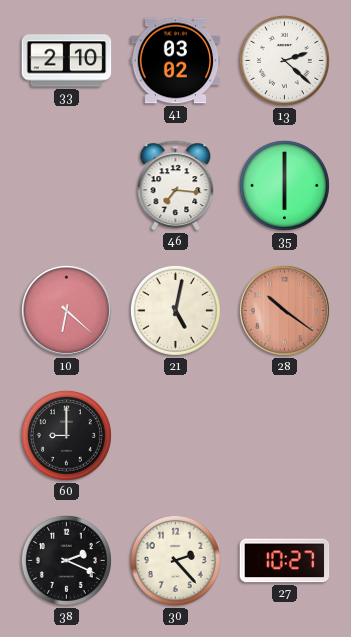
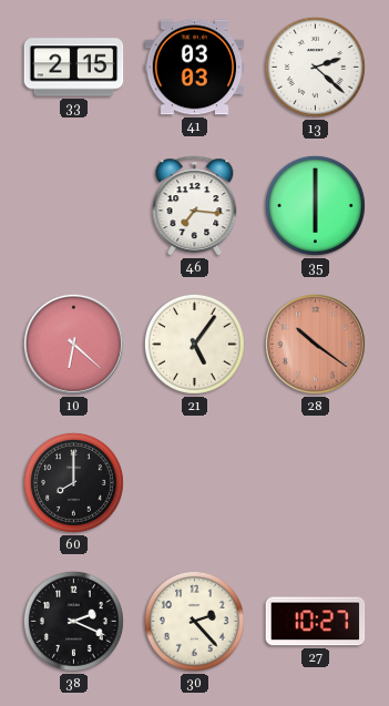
33: 2:10 -> 2:15 (74, 68)
41: 03:02 -> 03:03 (195, 68)
21: 5:02 -> 5:06 (194, 344)
60: 9:00 -> 8:00 (73, 482)
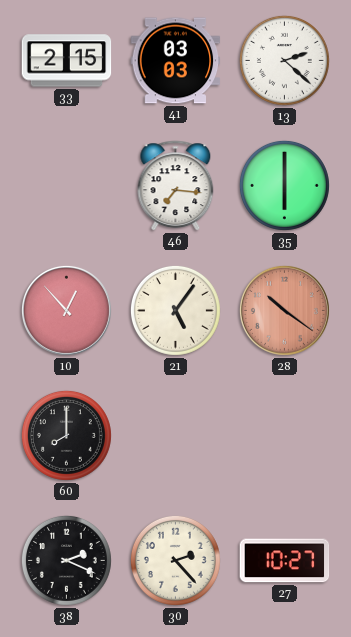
10: 6:22 -> 12:53 (66, 310)
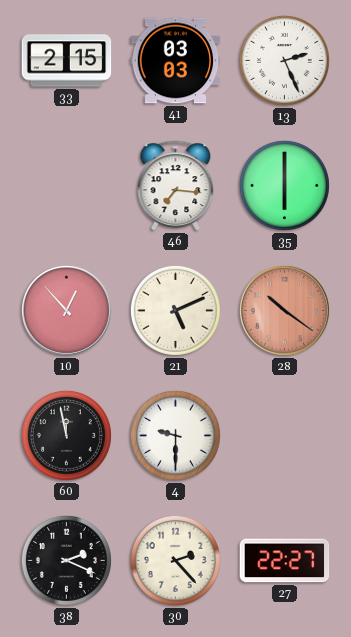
13: 2:22 -> 2:26 (284, 60)
21: 5:06 -> 5:11 (175, 310)
60: 8:00 -> 11:58 (66, 435)
4: none -> 9:30 (175, 435)
27: 10:27 -> 22:27 (285, 561)
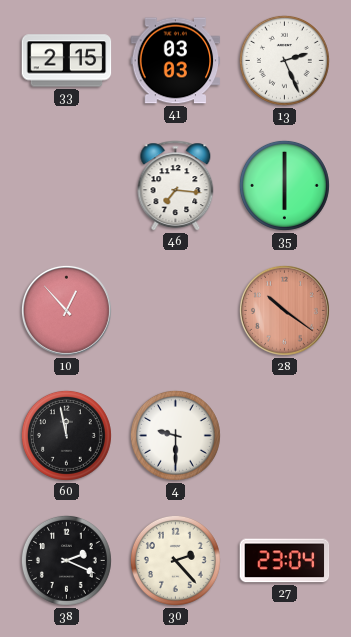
21: 5:11 -> none (175, 310)
27: 22:27 -> 23:04 (285, 561)
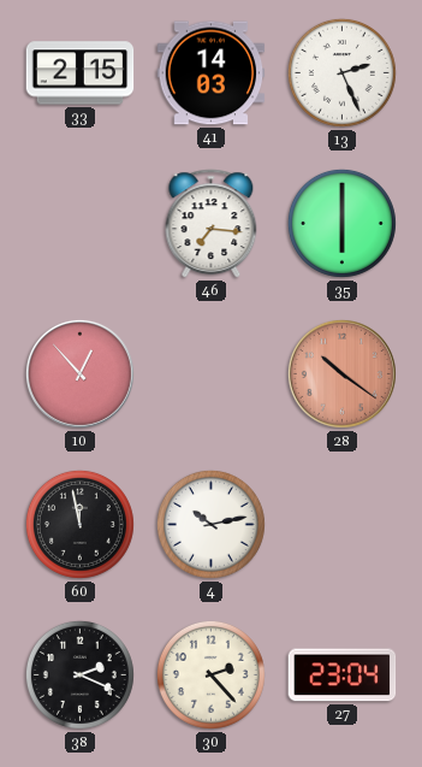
41: 03:03 -> 14:03 (212, 73)
4: 9:30 -> 10:13 (210, 524)
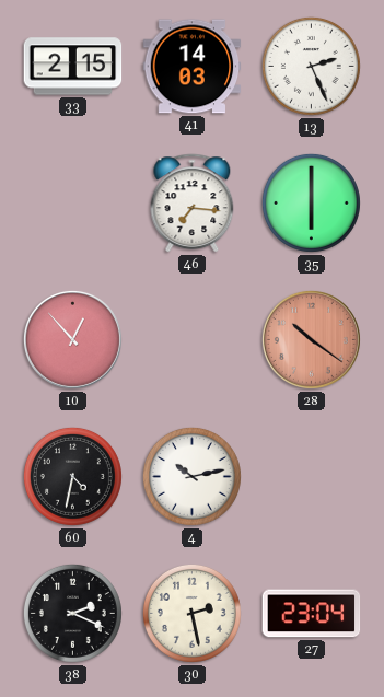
60: 11:58 -> 4:32 (72, 476)
30: 2:23 -> 2:28 (191, 613)
